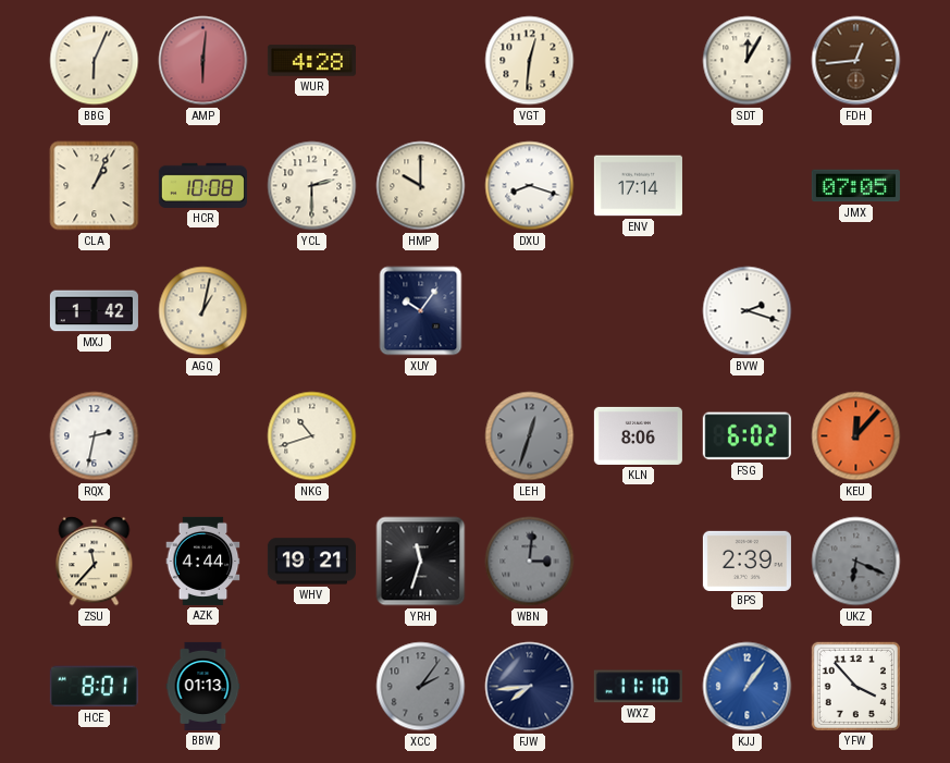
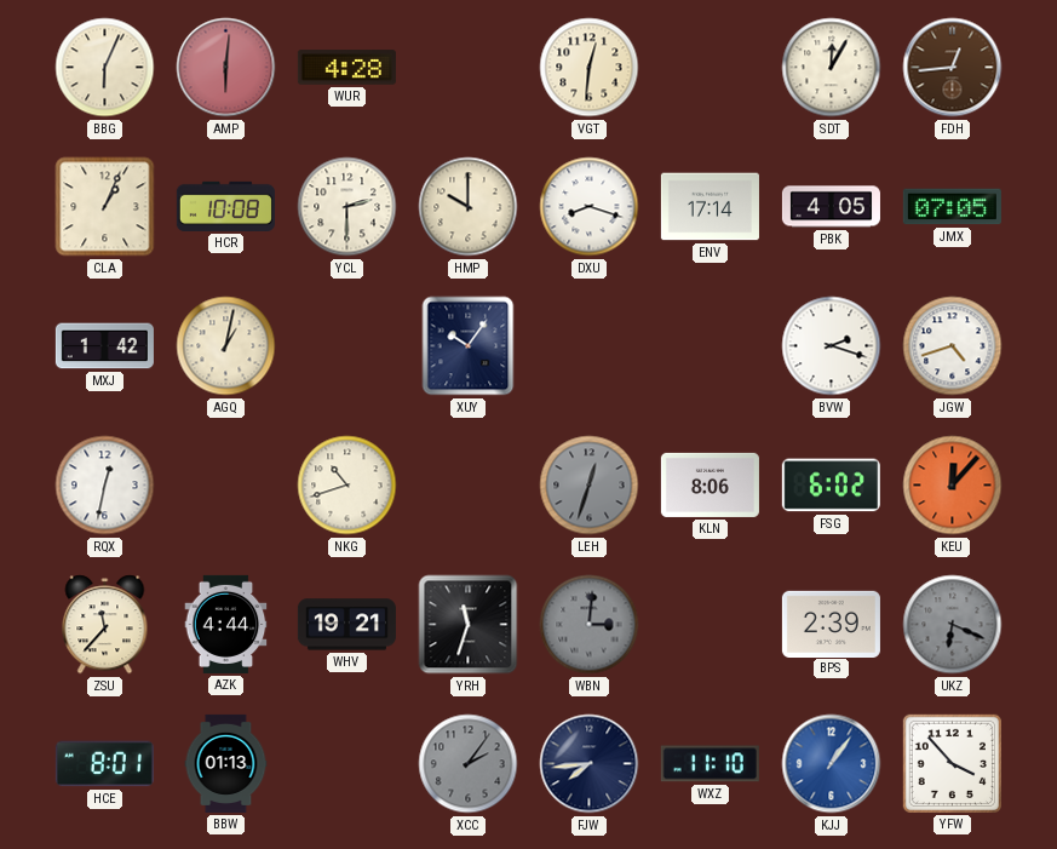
PBK: none -> 4:05 (831, 207)
JGW: none -> 4:42 (953, 346)
RQX: 2:32 -> 12:32 (105, 486)
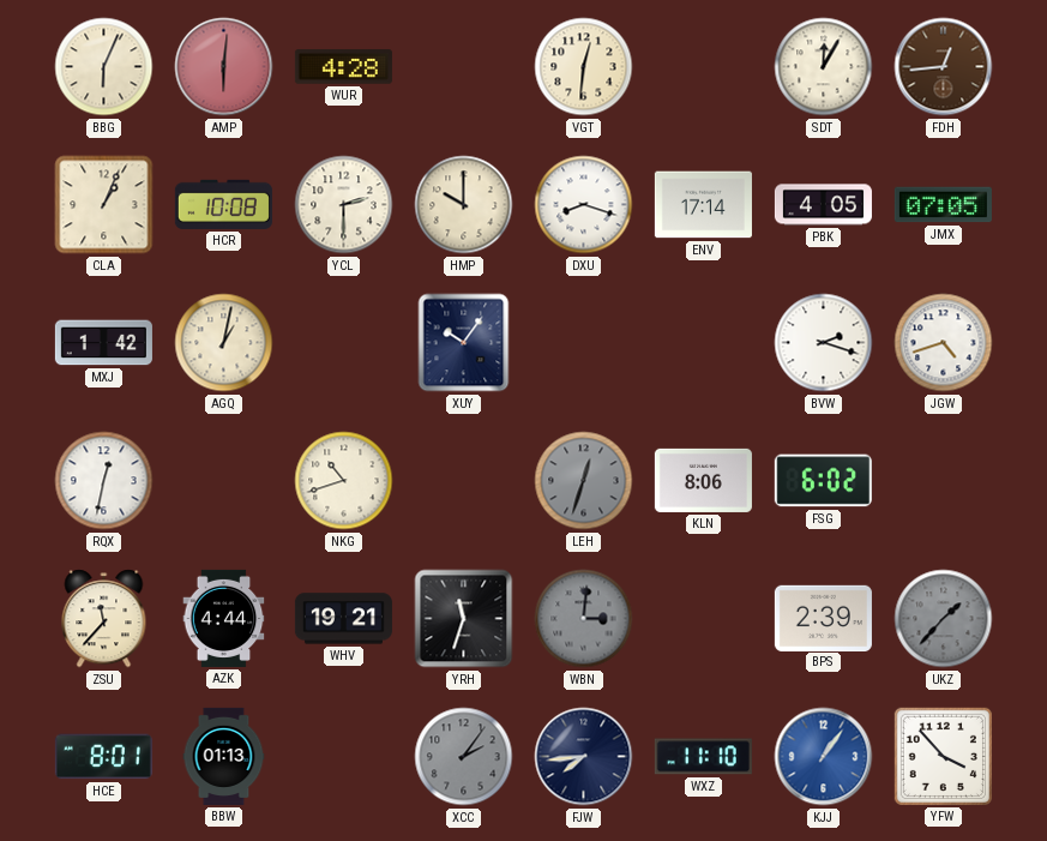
KEU: 12:07 -> none (953, 486)
UKZ: 6:19 -> 1:37 (944, 619)
